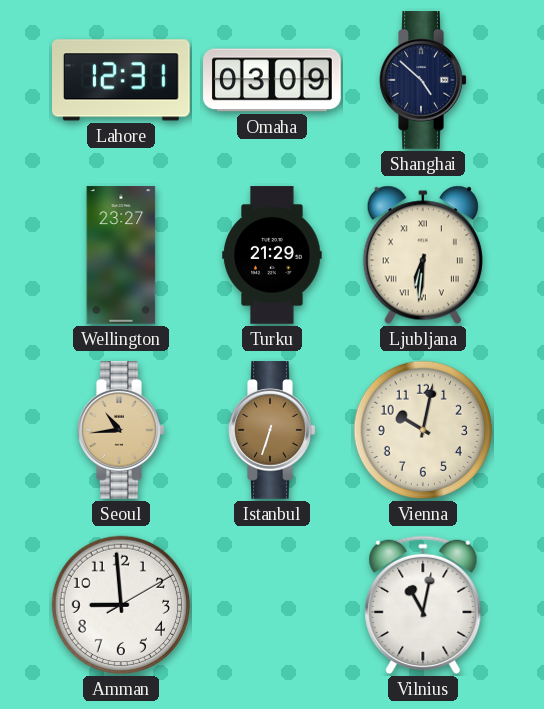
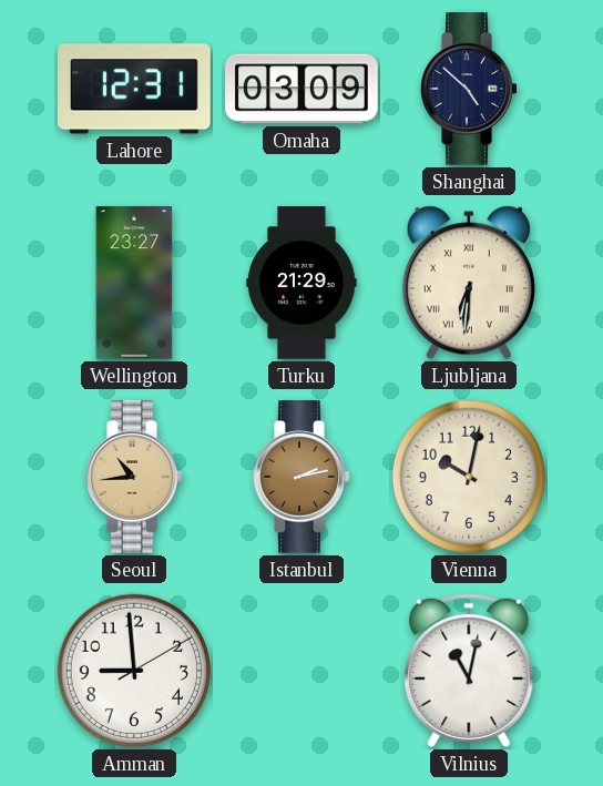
Istanbul: 6:33 -> 2:13 (301, 477)
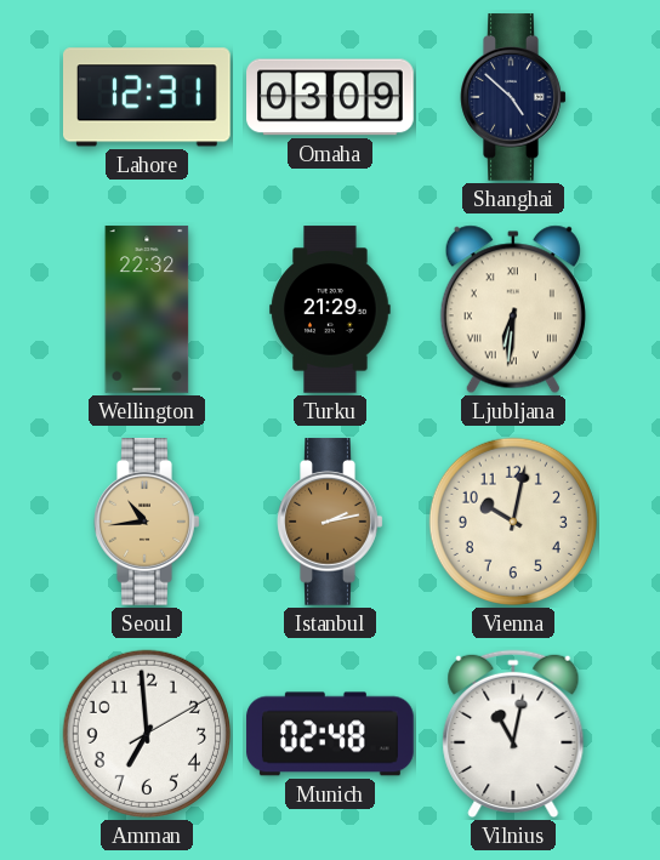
Wellington: 23:27 -> 22:32 (147, 309)
Amman: 8:59 -> 6:59 (147, 734)
Munich: none -> 02:48 (330, 734)
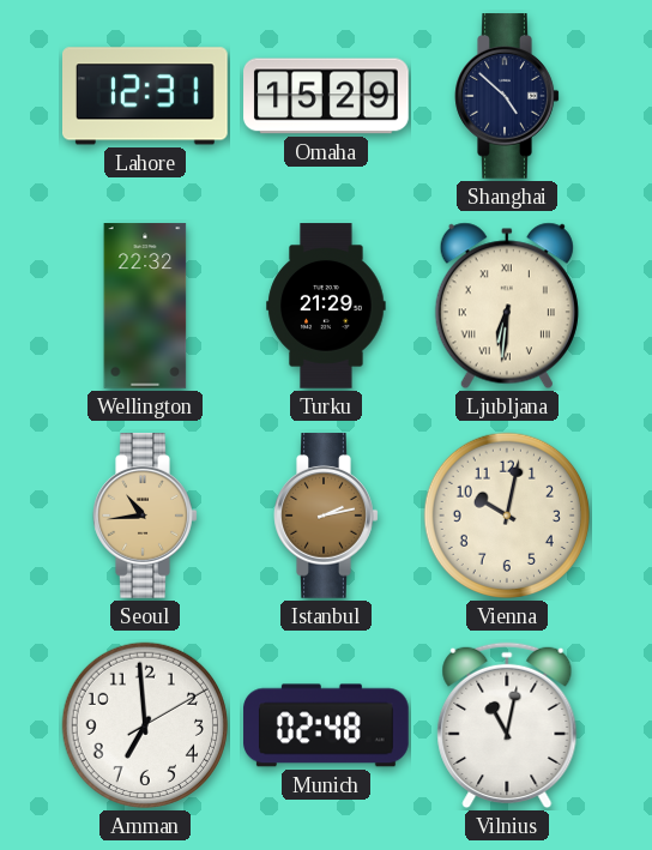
Omaha: 03:09 -> 15:29 (326, 96)
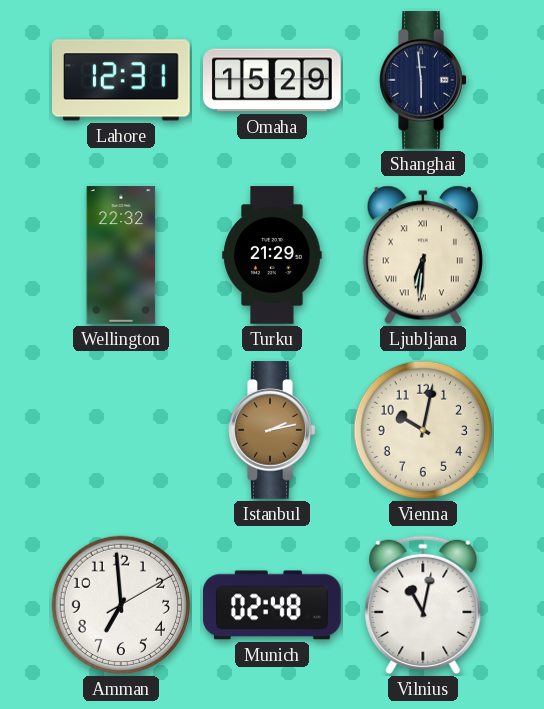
Shanghai: 4:52 -> 5:59 (423, 80)
Seoul: 10:44 -> none (145, 516)
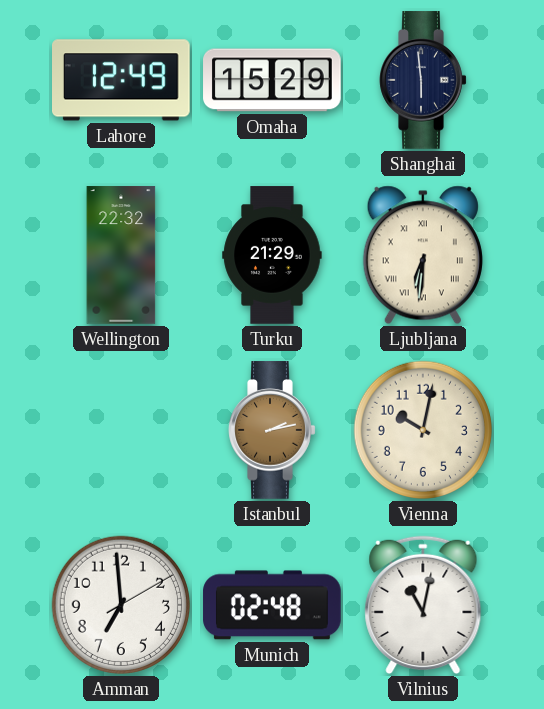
Lahore: 12:31 -> 12:49 (122, 80)
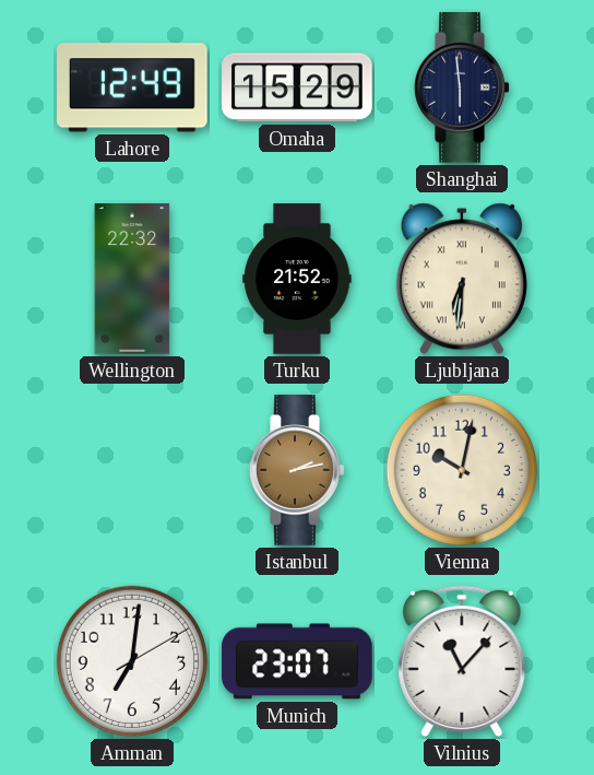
Turku: 21:29 -> 21:52 (297, 279)
Amman: 6:59 -> 7:01 (132, 661)
Munich: 02:48 -> 23:07 (297, 661)
Vilnius: 11:02 -> 11:07 (462, 661)
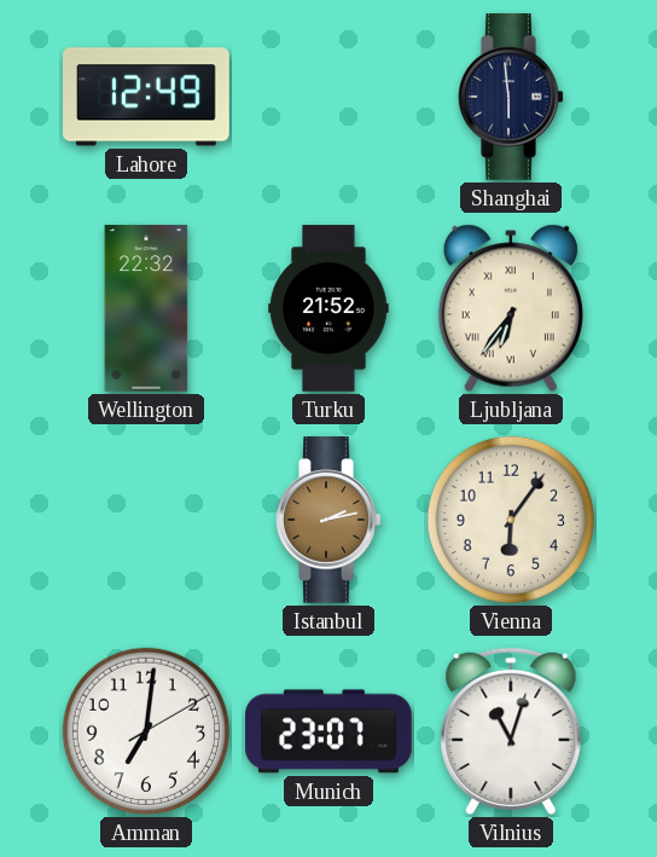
Omaha: 15:29 -> none (297, 87)
Ljubljana: 6:31 -> 6:36 (511, 308)
Vienna: 10:02 -> 6:06 (511, 520)
Vilnius: 11:07 -> 11:03 (511, 731)
